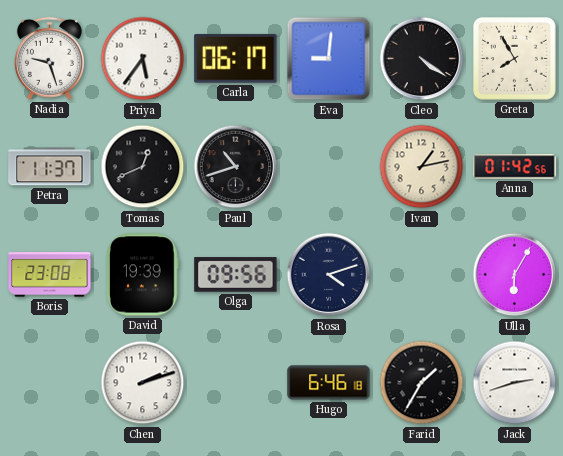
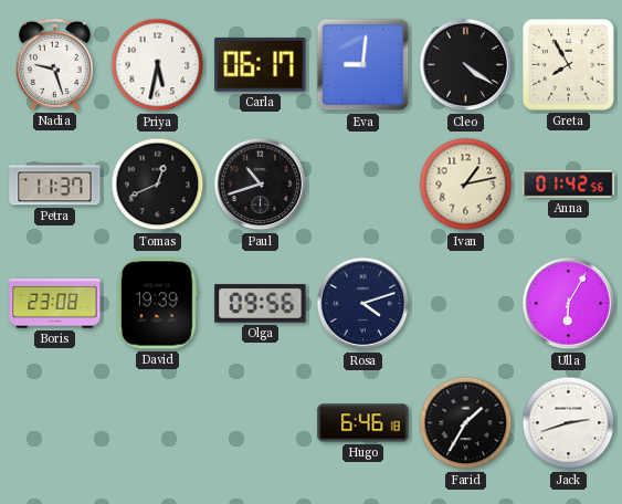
Priya: 5:36 -> 5:32 (158, 65)
Chen: 2:12 -> none (143, 383)
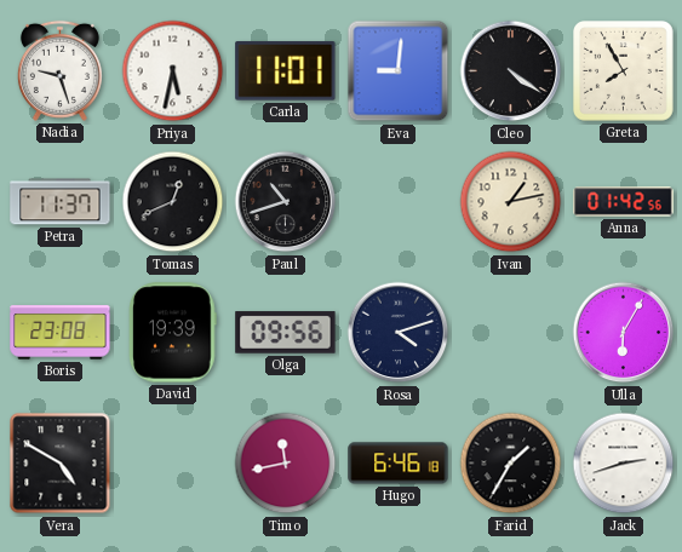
Carla: 06:17 -> 11:01 (286, 70)
Vera: none -> 4:50 (61, 464)
Timo: none -> 11:43 (286, 464)
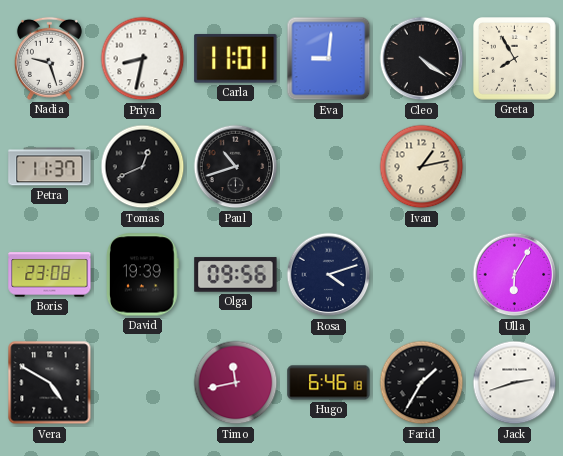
Priya: 5:32 -> 8:32 (143, 59)
Anna: 01:42 -> none (624, 202)
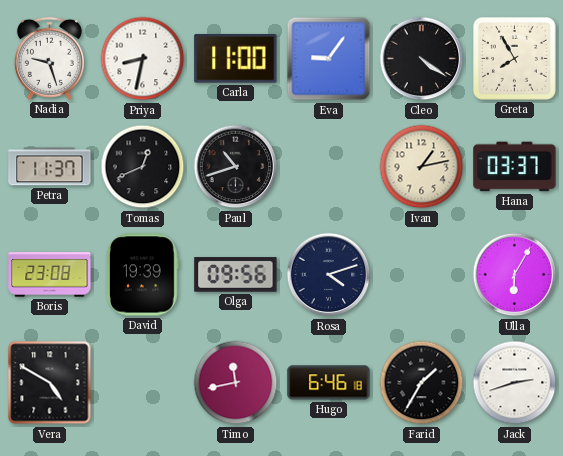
Carla: 11:01 -> 11:00 (236, 58)
Eva: 9:01 -> 9:06 (329, 59)
Hana: none -> 03:37 (515, 167)
